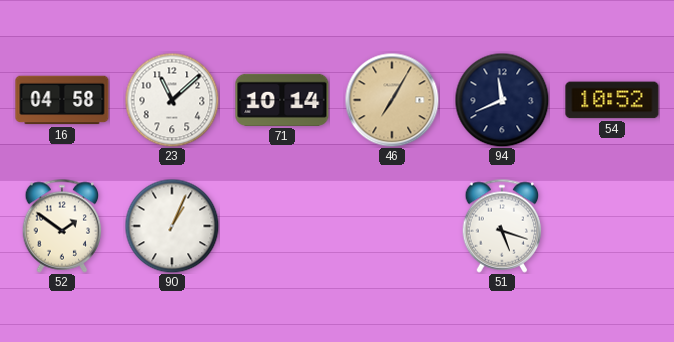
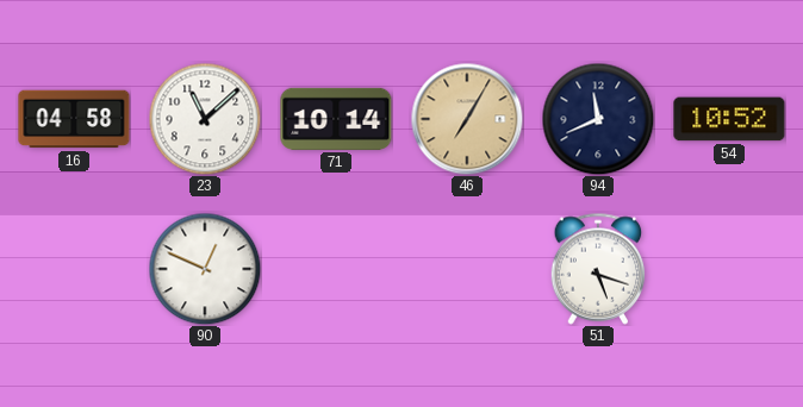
52: 1:51 -> none (62, 226)
90: 1:04 -> 12:49 (205, 269)
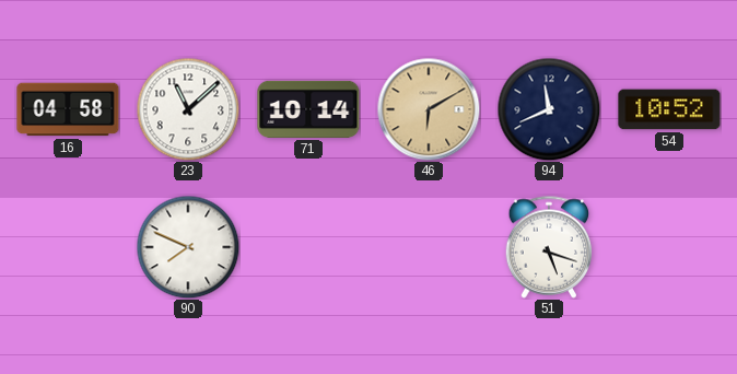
46: 7:05 -> 6:10 (429, 109)
90: 12:49 -> 7:49 (188, 247)
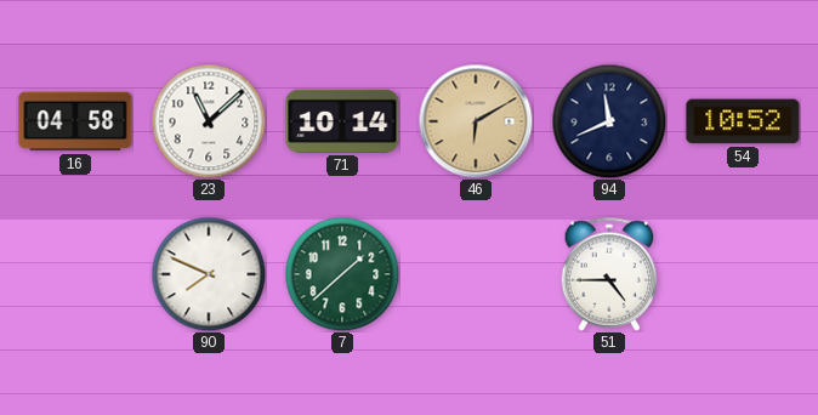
7: none -> 1:38 (342, 274)
51: 5:18 -> 4:45 (609, 274)
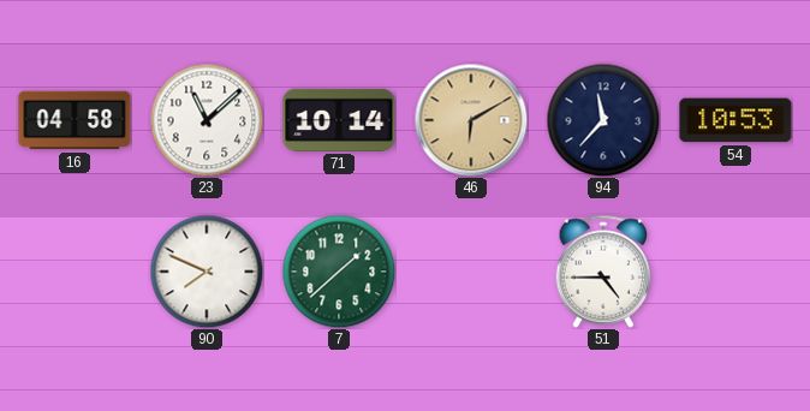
94: 11:41 -> 11:37 (603, 120)
54: 10:52 -> 10:53 (735, 120)
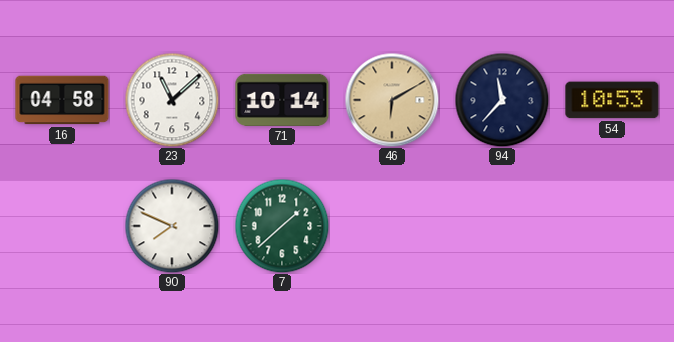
51: 4:45 -> none (603, 272)
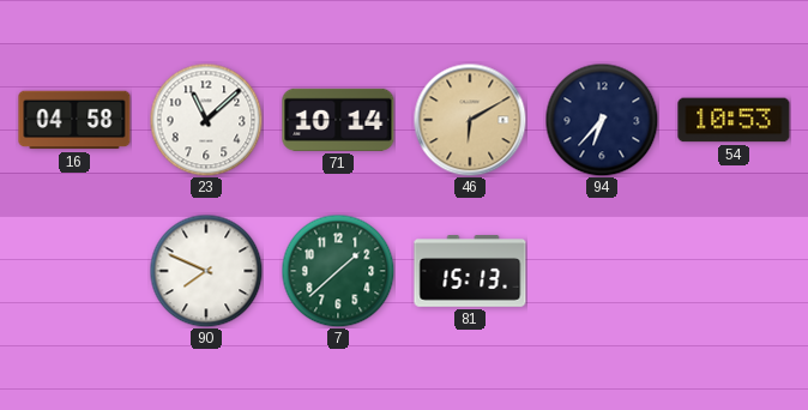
94: 11:37 -> 6:37 (602, 120)
81: none -> 15:13 (470, 271)
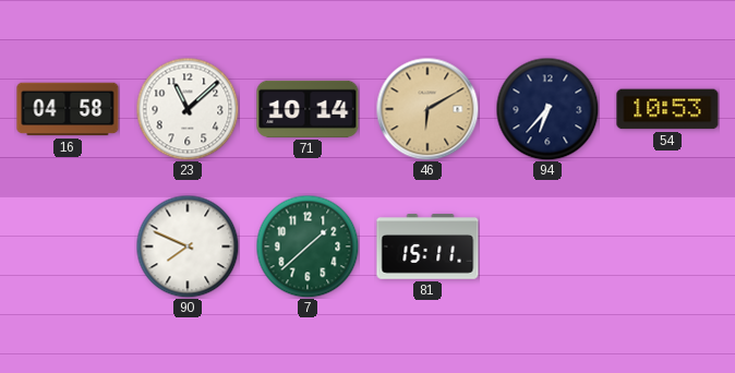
81: 15:13 -> 15:11 (427, 246)
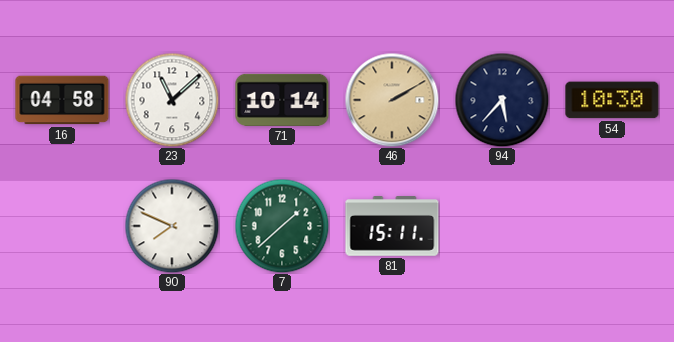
46: 6:10 -> 2:10 (392, 100)
94: 6:37 -> 5:37 (502, 100)
54: 10:53 -> 10:30 (612, 100)
